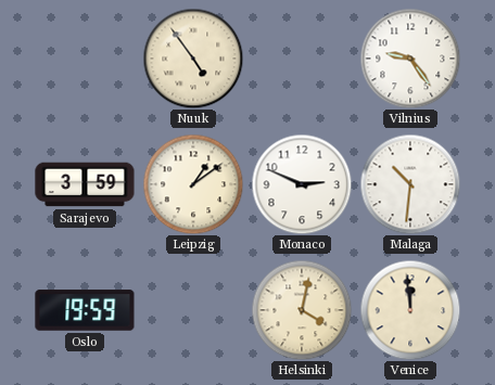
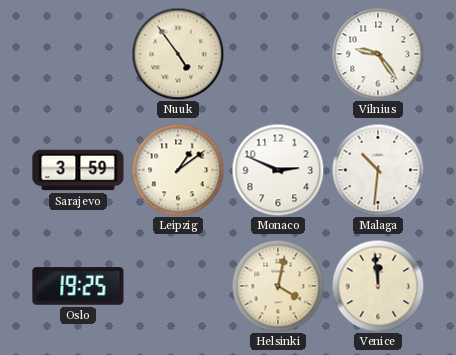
Oslo: 19:59 -> 19:25 (78, 286)
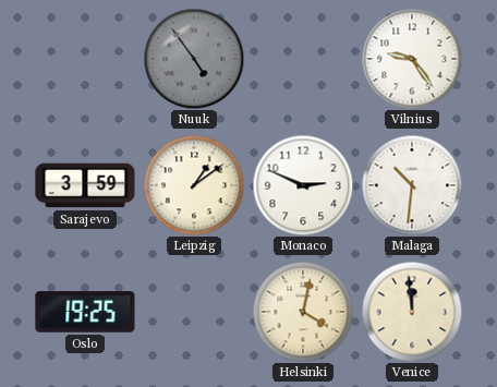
Nuuk dial: cream -> grey (194, 59)
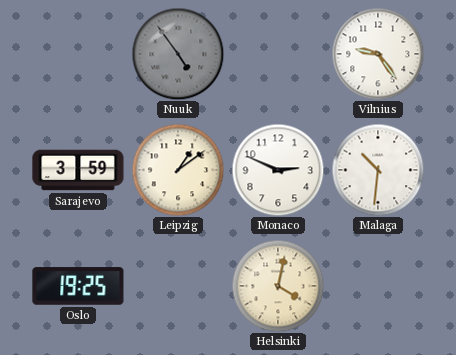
Venice: 11:59 -> none (412, 312)
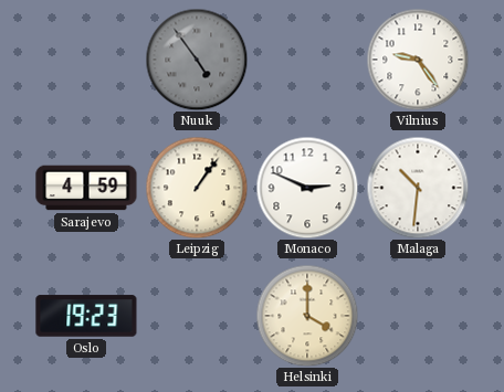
Sarajevo: 3:59 -> 4:59 (86, 188)
Leipzig: 1:09 -> 1:06 (197, 188)
Oslo: 19:25 -> 19:23 (86, 316)
Helsinki: 4:02 -> 4:00 (307, 316)
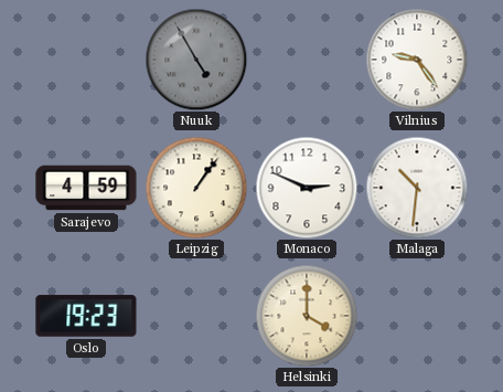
Nuuk: 4:54 -> 4:55 (196, 60)
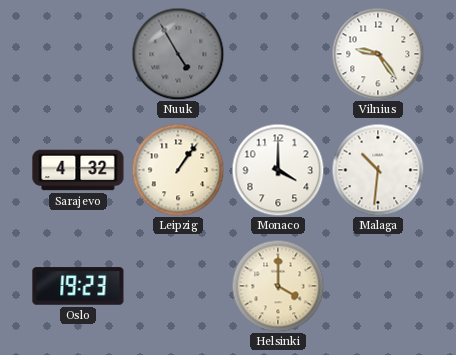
Sarajevo: 4:59 -> 4:32 (78, 170)
Monaco: 2:49 -> 4:00 (278, 170)
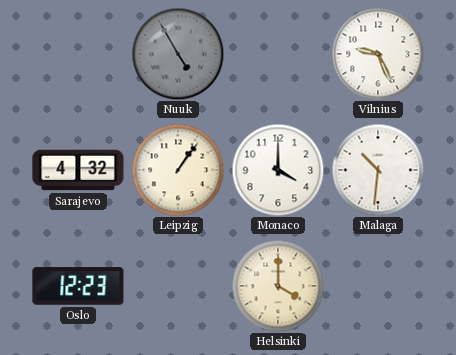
Vilnius: 9:24 -> 9:26 (378, 54)
Oslo: 19:23 -> 12:23 (78, 286)
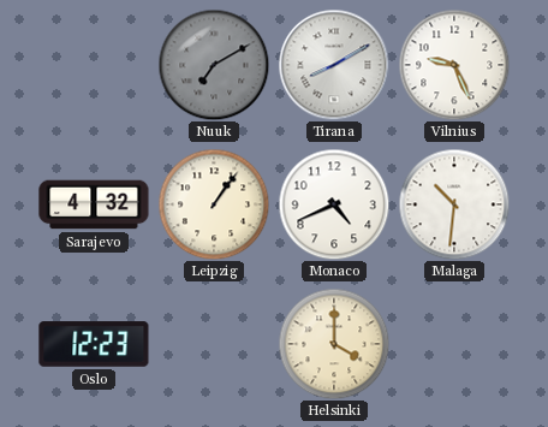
Nuuk: 4:55 -> 7:10 (214, 65)
Tirana: none -> 8:10 (334, 65)
Monaco: 4:00 -> 4:41 (334, 204)
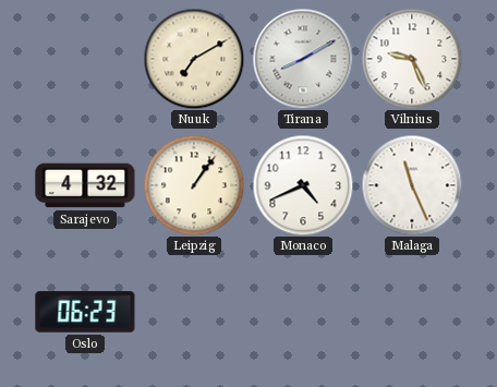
Nuuk dial: grey -> cream (194, 59)
Malaga: 10:31 -> 11:26 (412, 185)
Oslo: 12:23 -> 06:23 (85, 312)
Helsinki: 4:00 -> none (334, 344)
